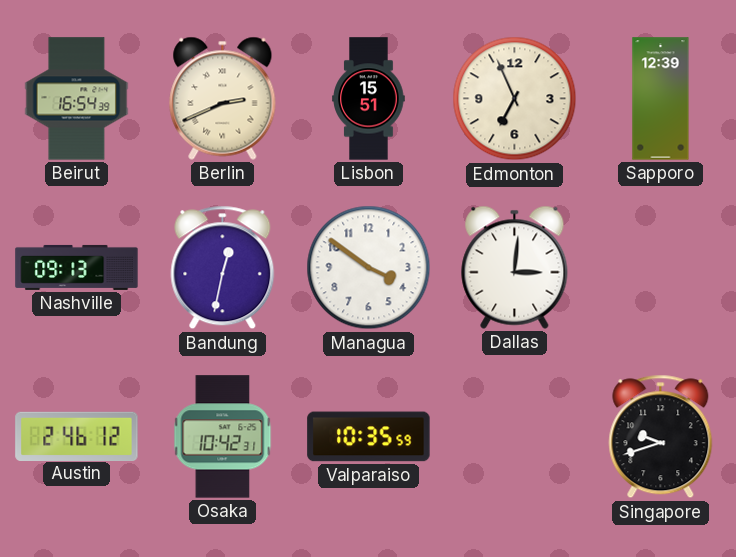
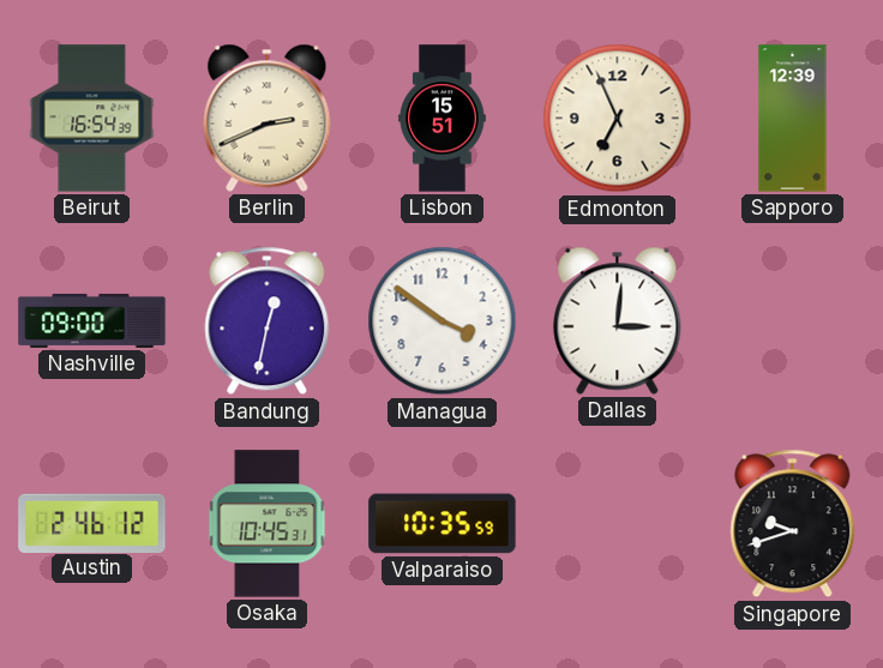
Nashville: 09:13 -> 09:00 (92, 320)
Osaka: 10:42 -> 10:45 (268, 524)
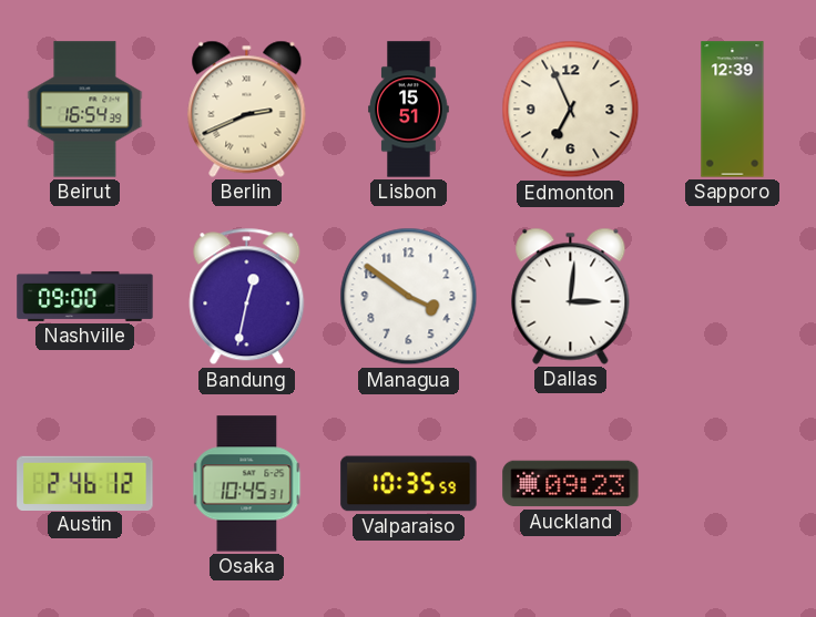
Auckland: none -> 09:23 (571, 484)
Singapore: 9:42 -> none (793, 524)
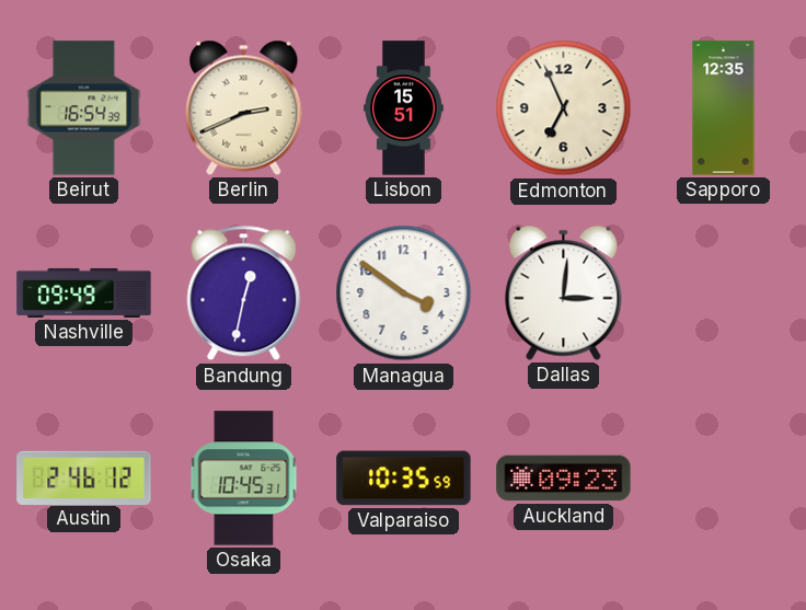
Sapporo: 12:39 -> 12:35 (724, 108)
Nashville: 09:00 -> 09:49 (84, 292)
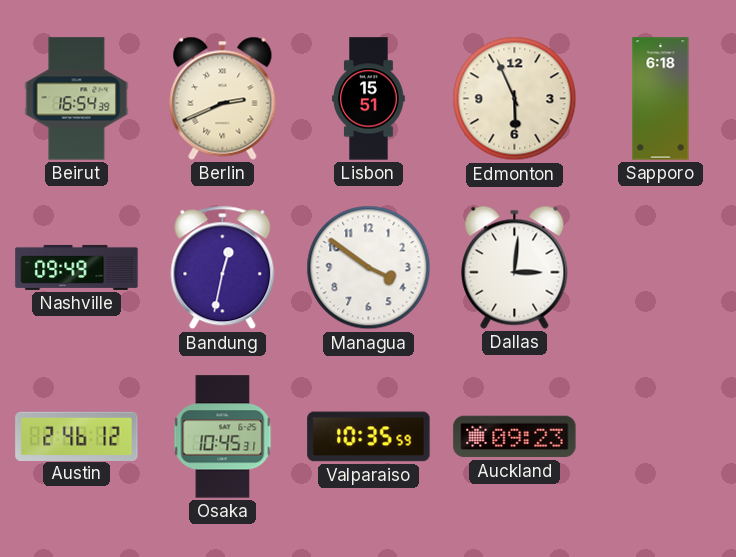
Edmonton: 6:56 -> 5:56 (515, 99)
Sapporo: 12:35 -> 6:18 (661, 99)
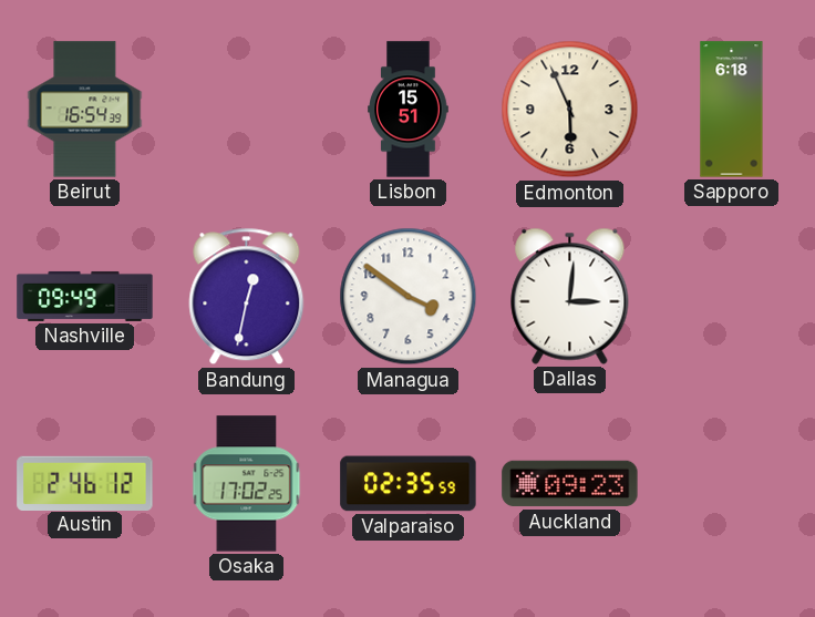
Berlin: 2:41 -> none (223, 98)
Osaka: 10:45 -> 17:02 (247, 484)
Valparaiso: 10:35 -> 02:35 (409, 484)
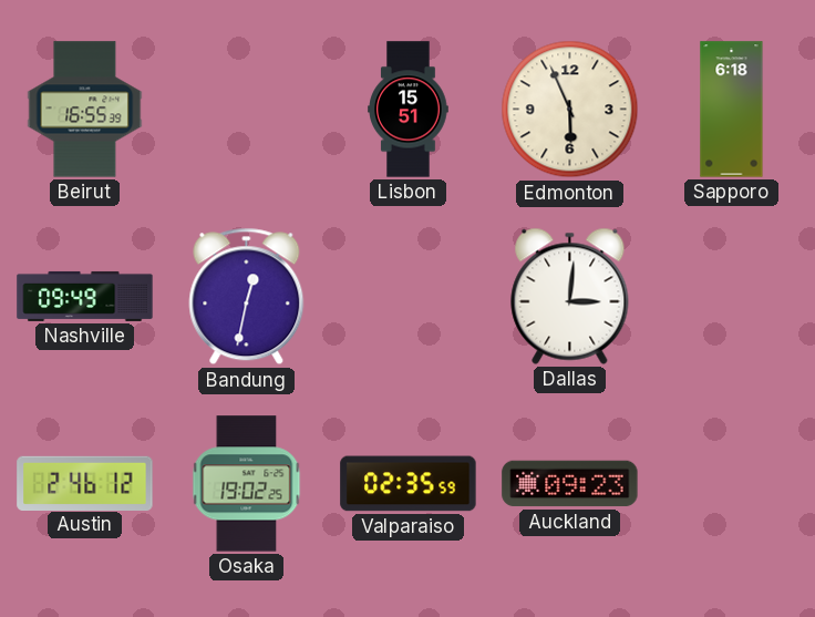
Beirut: 16:54 -> 16:55 (85, 110)
Managua: 3:51 -> none (409, 297)
Osaka: 17:02 -> 19:02 (247, 484)
